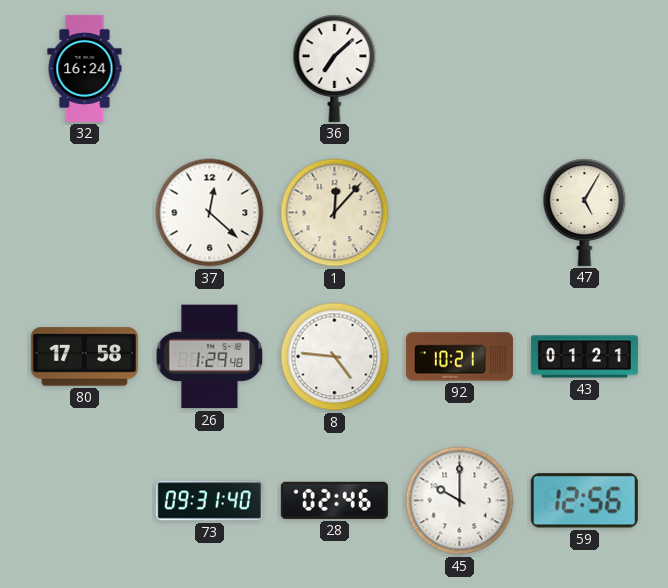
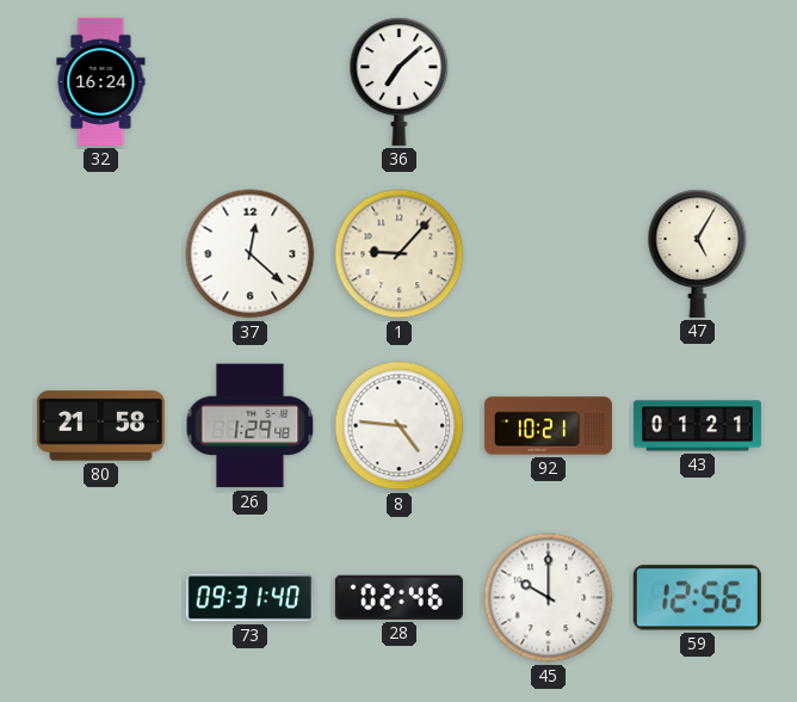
1: 12:07 -> 9:07 (400, 254)
80: 17:58 -> 21:58 (100, 426)
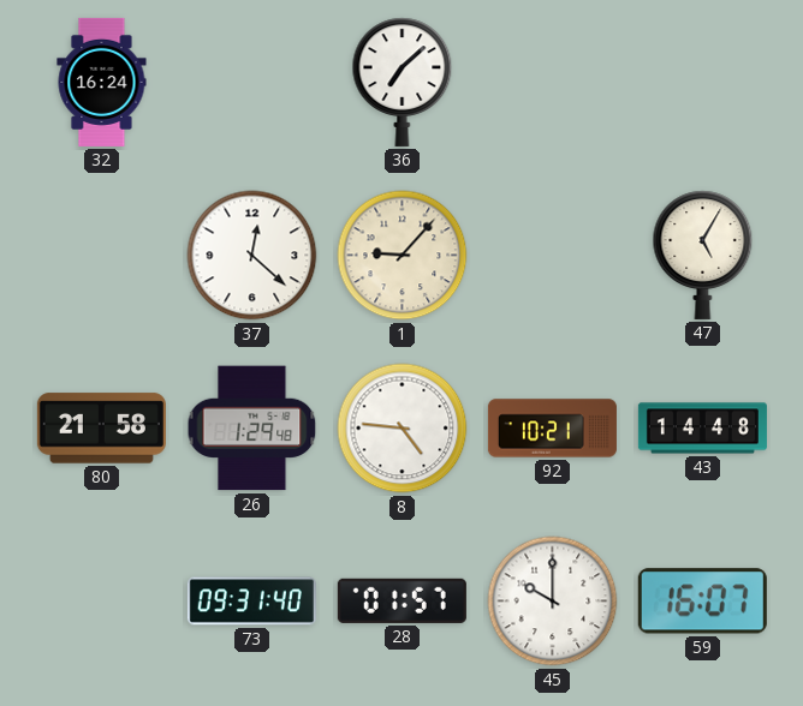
43: 01:21 -> 14:48 (702, 429)
28: 02:46 -> 01:57 (401, 600)
59: 12:56 -> 16:07 (702, 602)
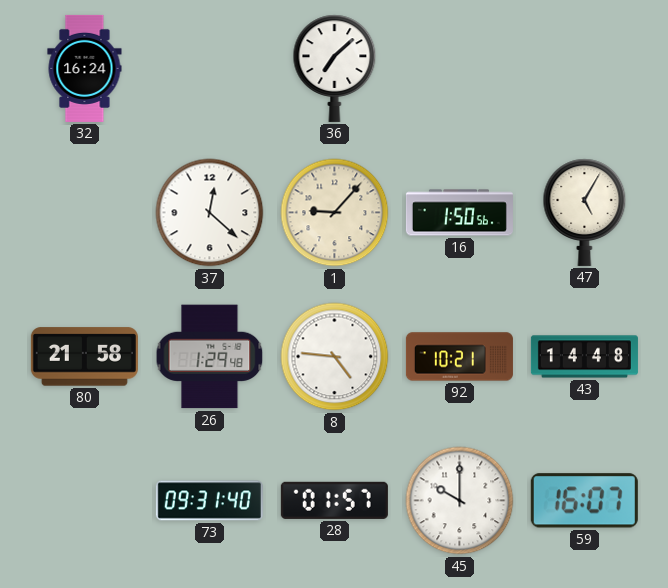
16: none -> 1:50 (459, 213)
